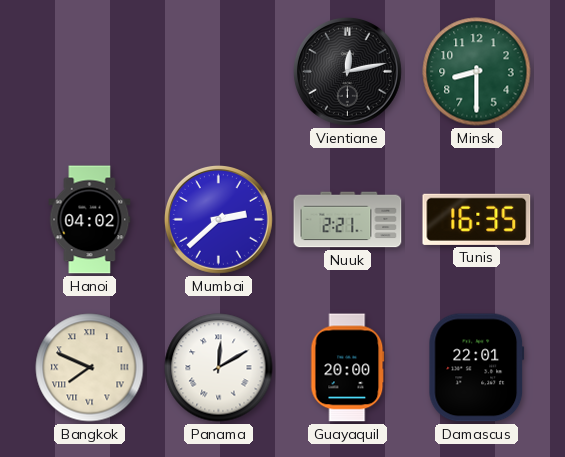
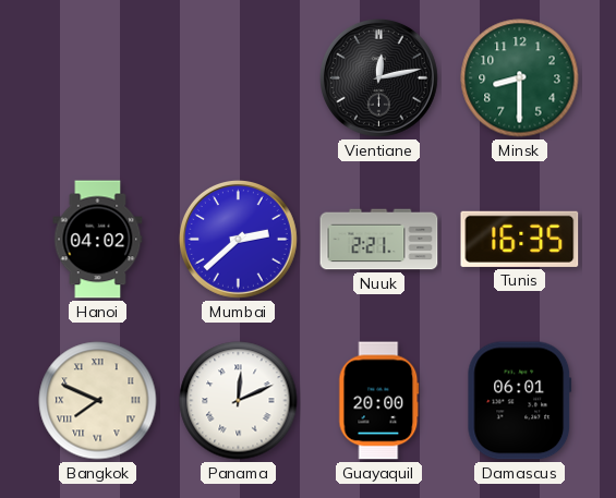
Panama: 12:10 -> 12:11 (239, 401)
Damascus: 22:01 -> 06:01 (520, 401)
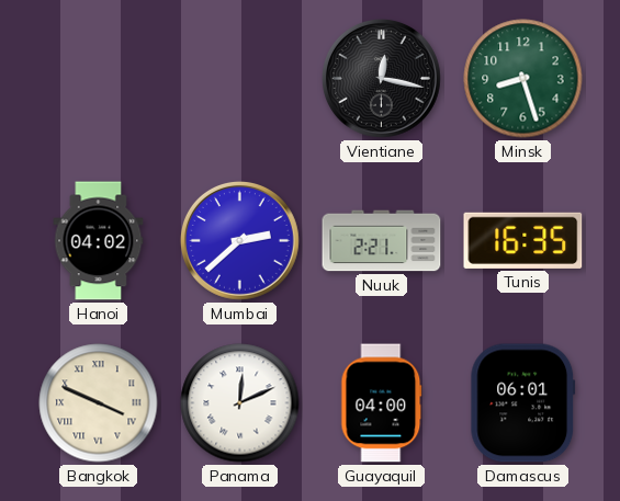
Vientiane: 12:13 -> 12:17 (381, 78)
Minsk: 8:30 -> 8:27 (523, 79)
Bangkok: 7:49 -> 3:49 (99, 403)
Guayaquil: 20:00 -> 04:00 (382, 403)
